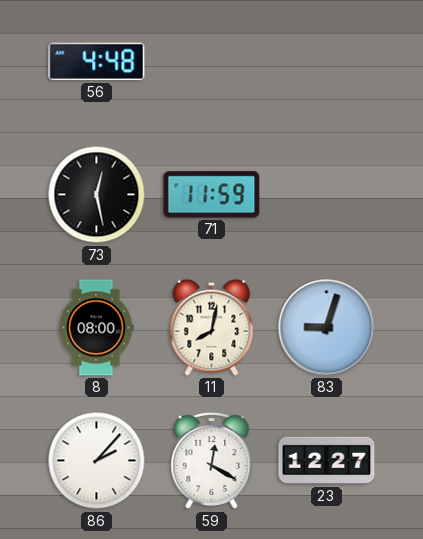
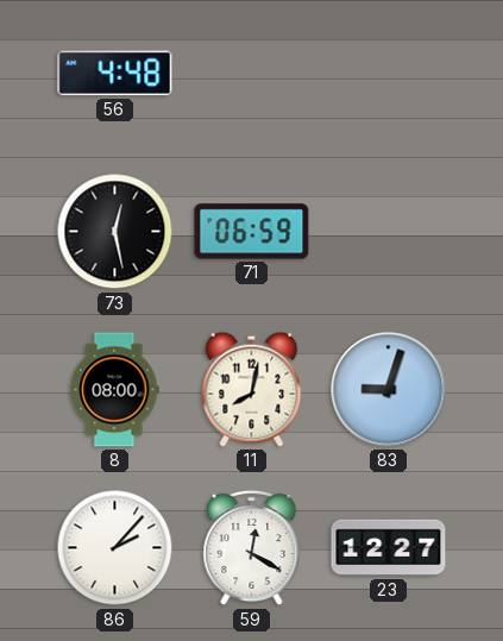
71: 11:59 -> 06:59 (252, 232)
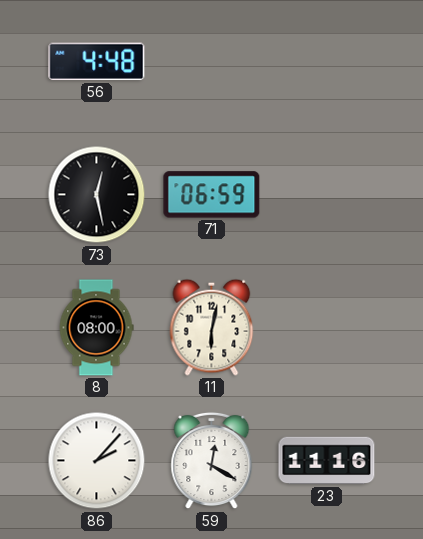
11: 8:02 -> 6:02 (212, 327)
83: 9:03 -> none (389, 390)
23: 12:27 -> 11:16 (327, 461)
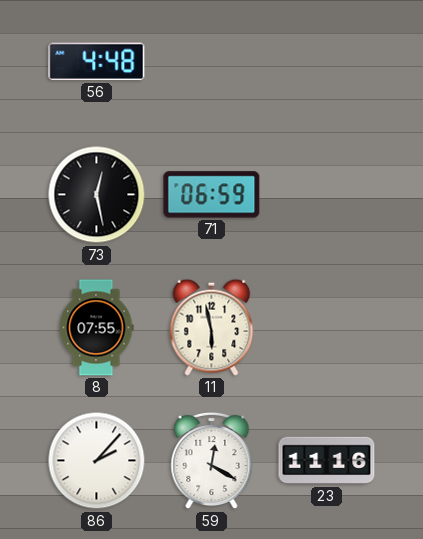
8: 08:00 -> 07:55 (96, 328)
11: 6:02 -> 5:58 (212, 327)
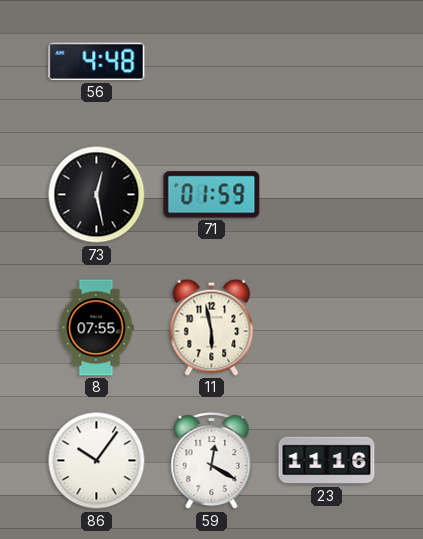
71: 06:59 -> 01:59 (212, 195)
86: 2:07 -> 10:06 (97, 461)
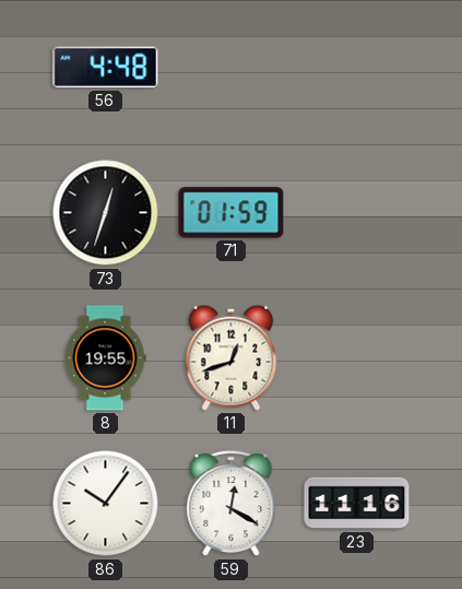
73: 12:28 -> 12:33 (106, 213)
8: 07:55 -> 19:55 (105, 358)
11: 5:58 -> 12:42 (232, 357)
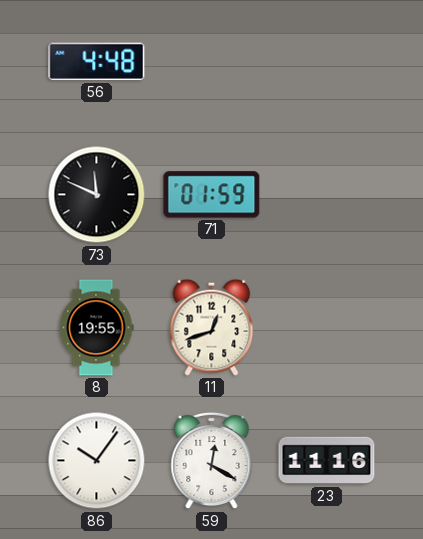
73: 12:33 -> 11:49 (97, 195)
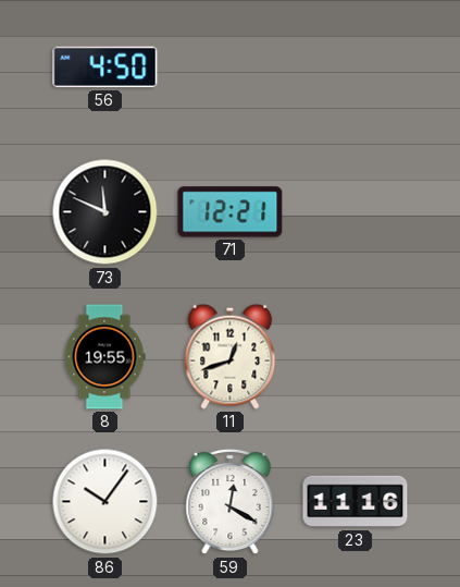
56: 4:48 -> 4:50 (105, 68)
71: 01:59 -> 12:21 (231, 212)
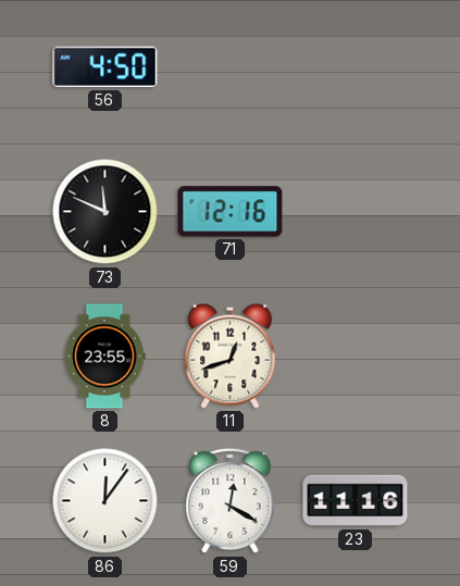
71: 12:21 -> 12:16 (231, 212)
8: 19:55 -> 23:55 (104, 357)
86: 10:06 -> 12:06 (105, 501)
